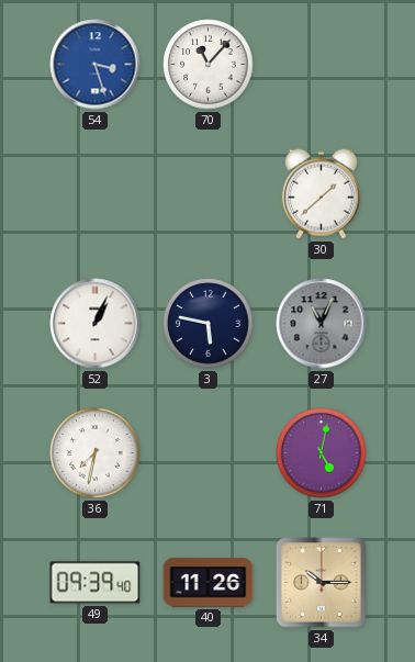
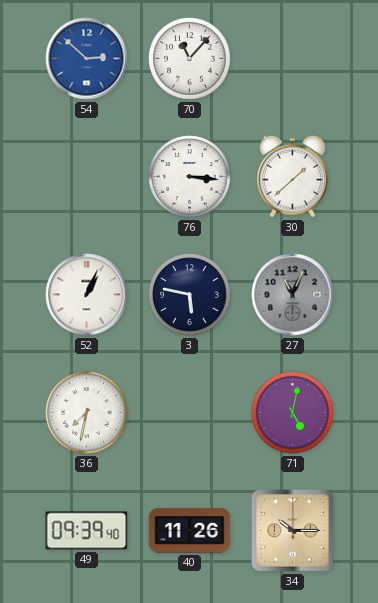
54: 3:27 -> 2:52 (87, 59)
76: none -> 3:16 (190, 177)
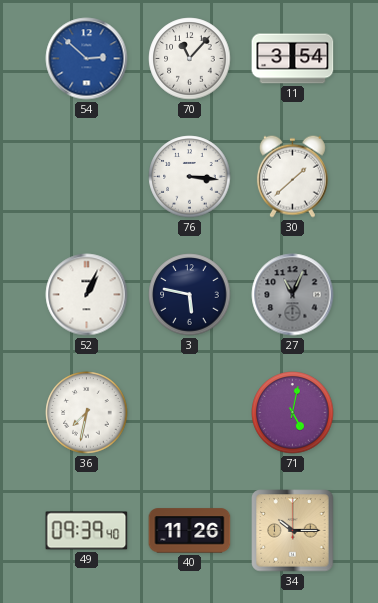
11: none -> 3:54 (293, 59)
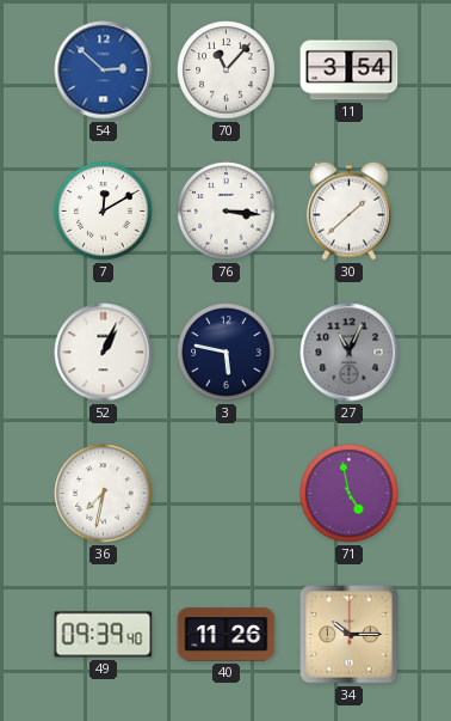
7: none -> 12:10 (104, 212)
71: 5:02 -> 4:58 (350, 494)
